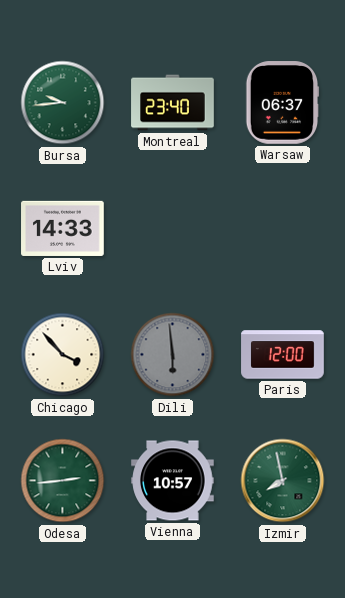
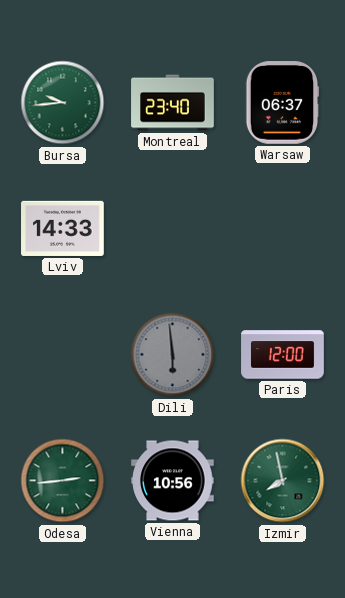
Chicago: 3:53 -> none (63, 355)
Vienna: 10:57 -> 10:56 (173, 481)
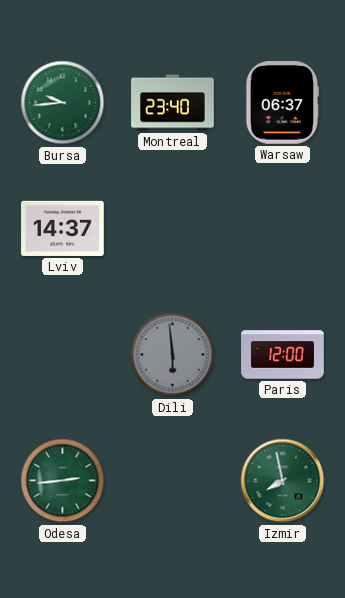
Lviv: 14:33 -> 14:37 (63, 228)
Vienna: 10:56 -> none (173, 481)
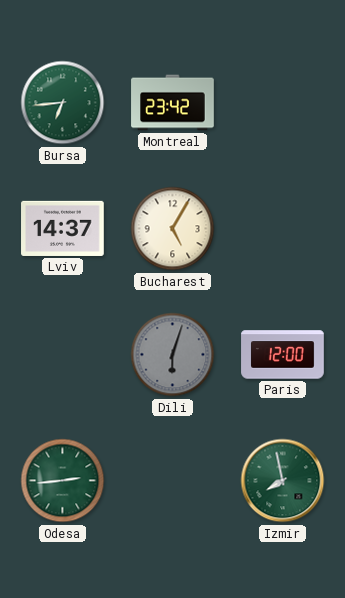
Bursa: 9:44 -> 6:44 (63, 103)
Montreal: 23:40 -> 23:42 (173, 103)
Warsaw: 06:37 -> none (282, 103)
Bucharest: none -> 5:05 (173, 229)
Dili: 5:59 -> 6:03 (173, 355)
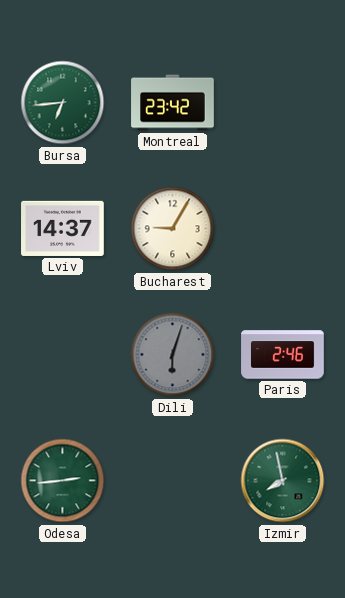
Bucharest: 5:05 -> 9:05 (173, 229)
Paris: 12:00 -> 2:46 (283, 355)
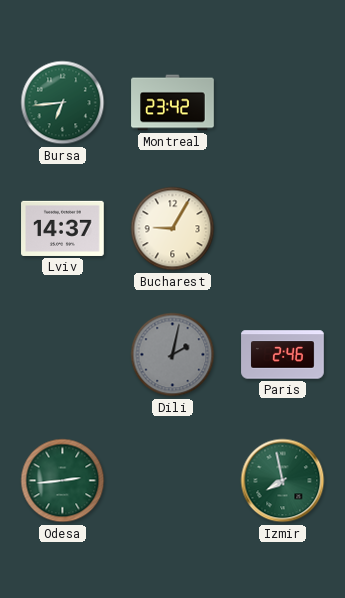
Dili: 6:03 -> 2:02 (173, 355)
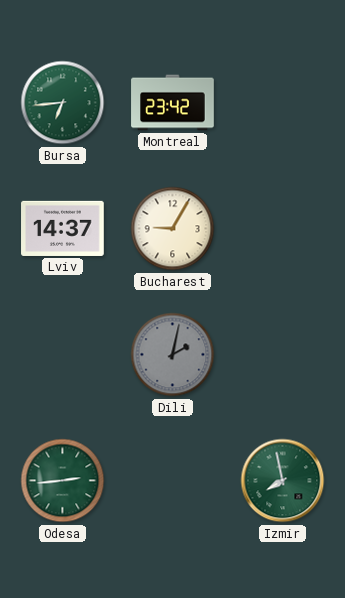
Paris: 2:46 -> none (283, 355)
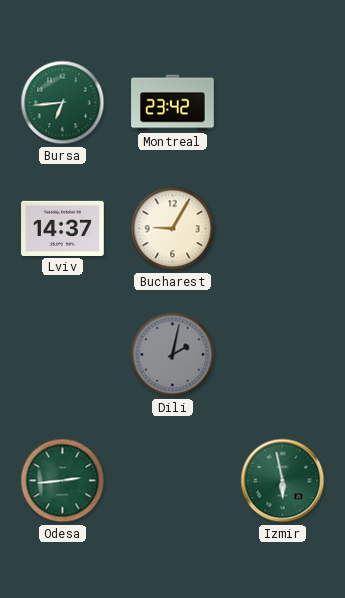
Izmir: 7:58 -> 5:58 (283, 481)
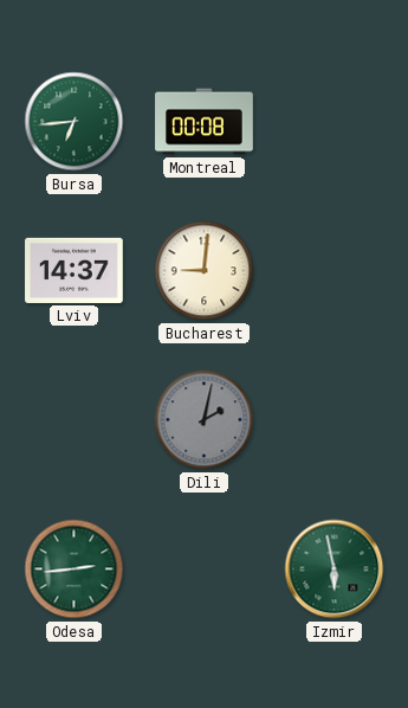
Montreal: 23:42 -> 00:08 (205, 122)
Bucharest: 9:05 -> 9:01 (205, 271)
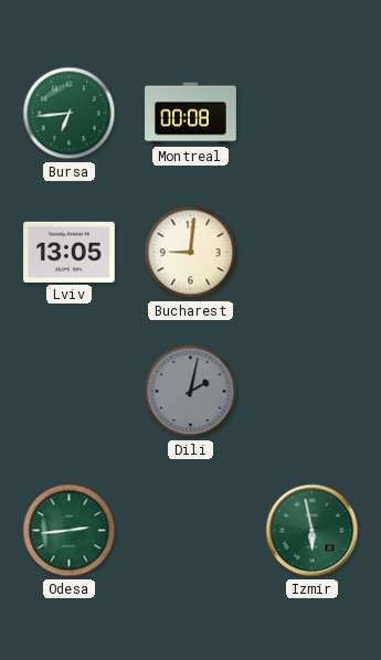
Lviv: 14:37 -> 13:05 (70, 252)
